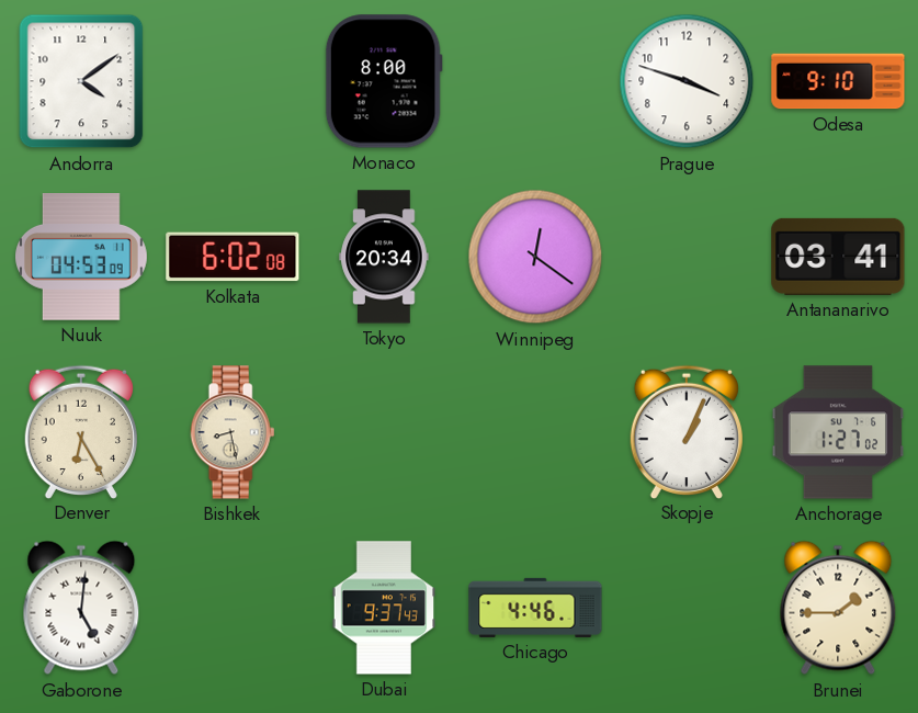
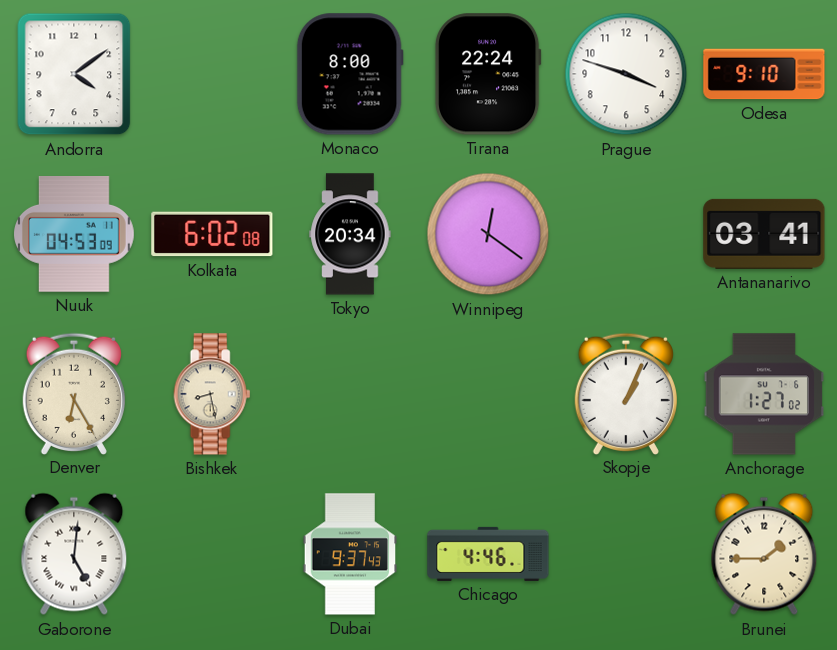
Tirana: none -> 22:24 (488, 74)
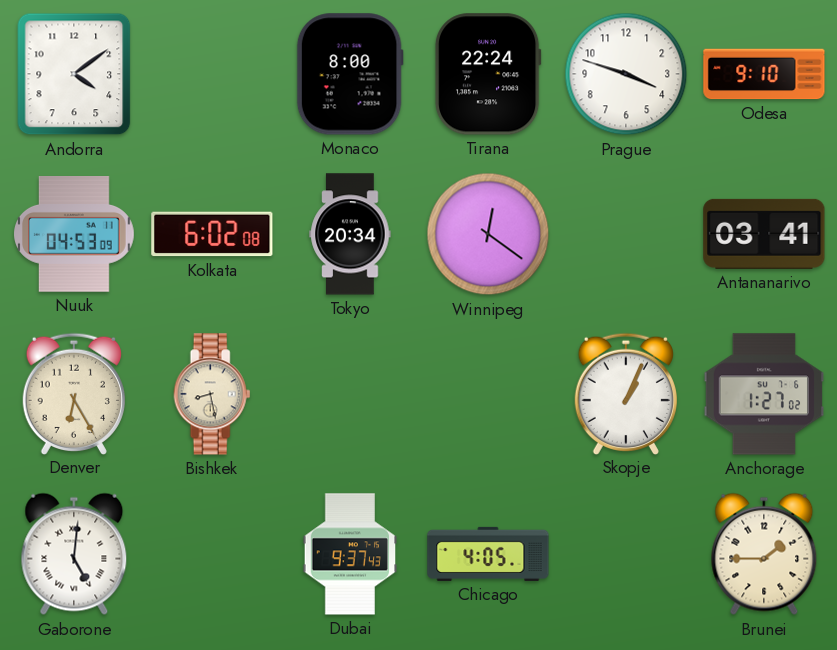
Chicago: 4:46 -> 4:05 (488, 554)
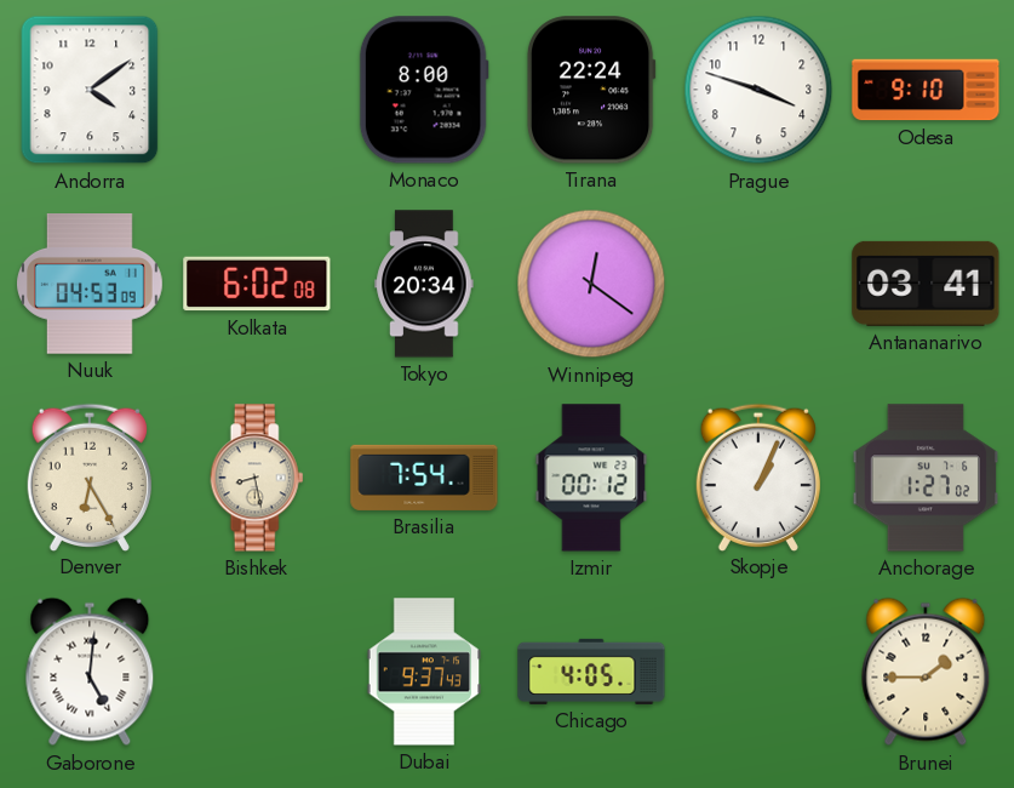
Brasilia: none -> 7:54 (424, 478)
Izmir: none -> 00:12 (591, 478)
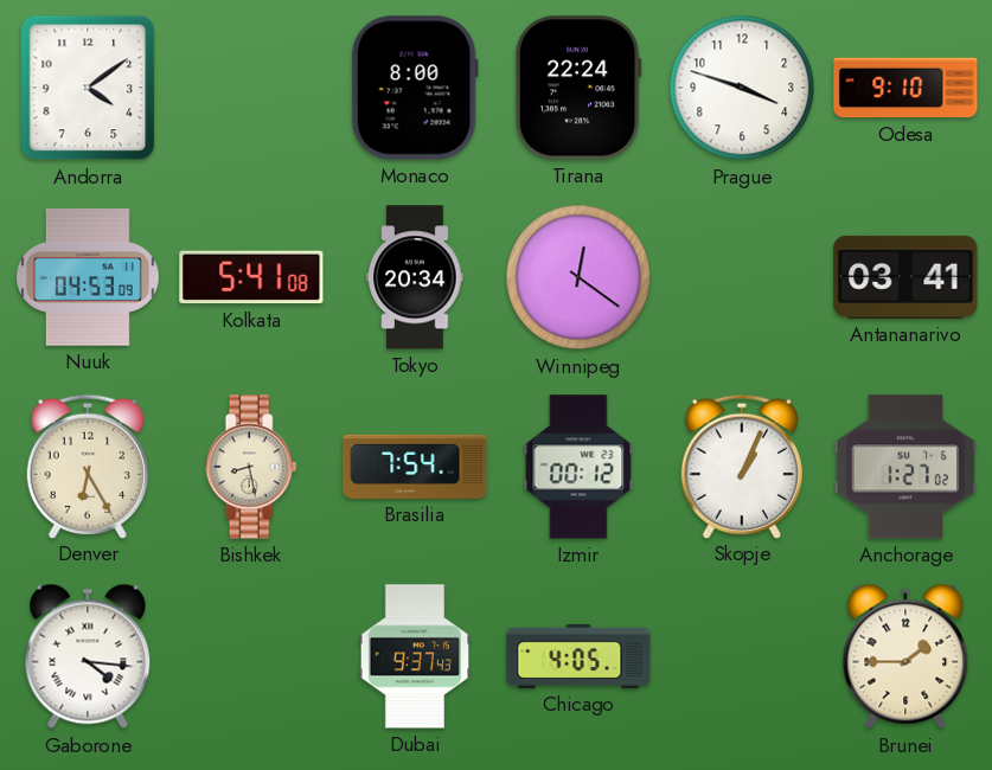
Kolkata: 6:02 -> 5:41 (251, 277)
Gaborone: 5:01 -> 4:16 (88, 656)
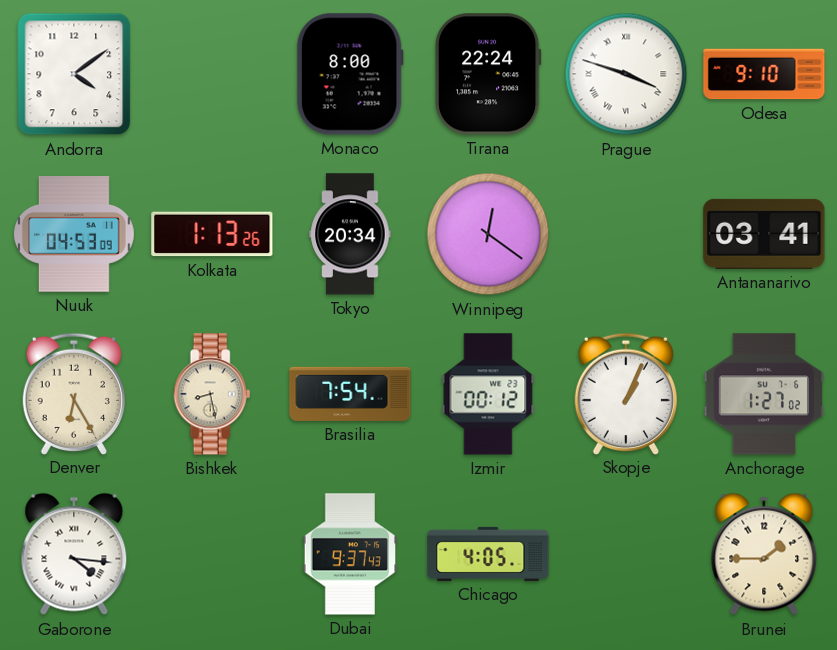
Prague numerals: Arabic -> Roman (626, 74)
Kolkata: 5:41 -> 1:13 (212, 234)
